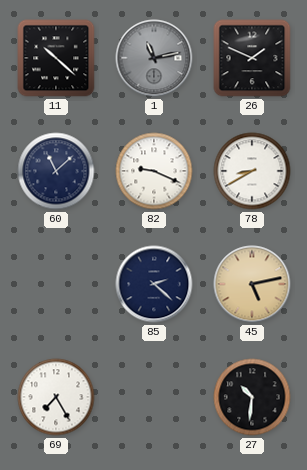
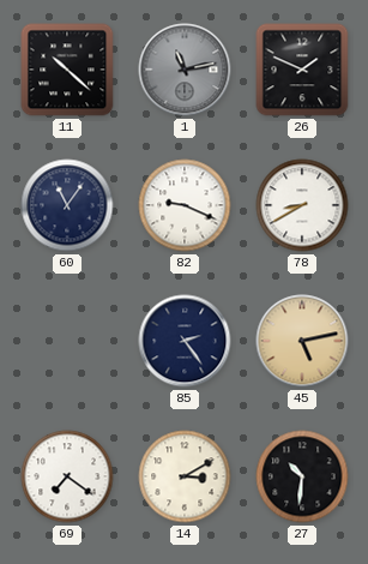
60: 11:08 -> 11:06 (67, 205)
85: 2:22 -> 2:24 (185, 341)
69: 7:25 -> 7:21 (67, 476)
14: none -> 3:10 (185, 476)
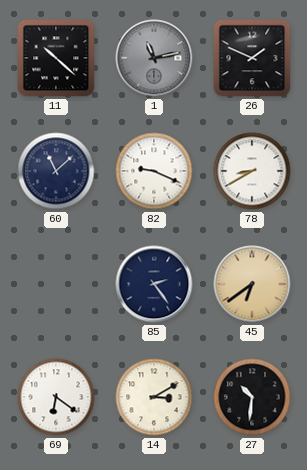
60: 11:06 -> 11:08 (56, 171)
45: 5:13 -> 6:39 (252, 284)
69: 7:21 -> 6:21 (56, 397)
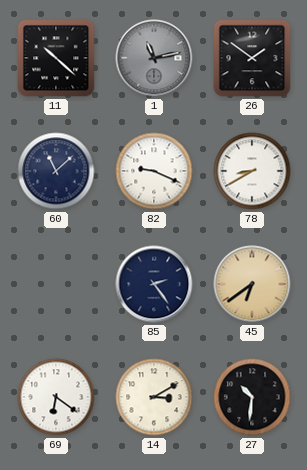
26: 1:49 -> 1:51 (252, 58)
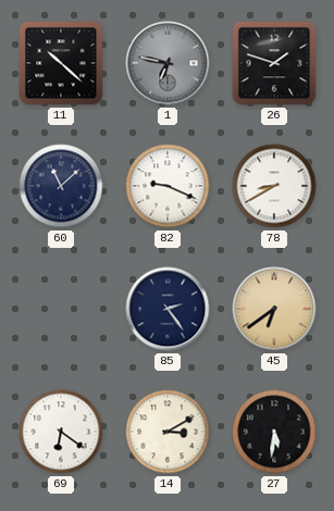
1: 11:13 -> 6:47 (168, 63)
26: 1:51 -> 1:48 (274, 63)
27: 10:31 -> 5:31 (274, 432)
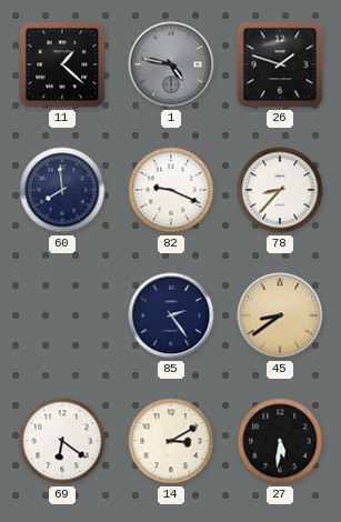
11: 10:22 -> 1:22 (62, 64)
1: 6:47 -> 4:47 (171, 64)
60: 11:08 -> 7:59 (62, 190)
78: 8:40 -> 8:37 (280, 190)
45: 6:39 -> 8:39 (280, 315)
